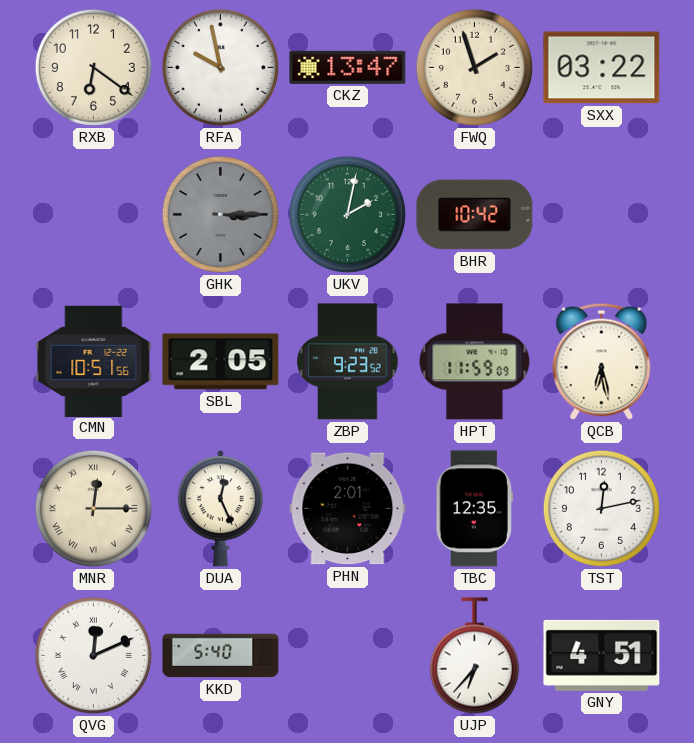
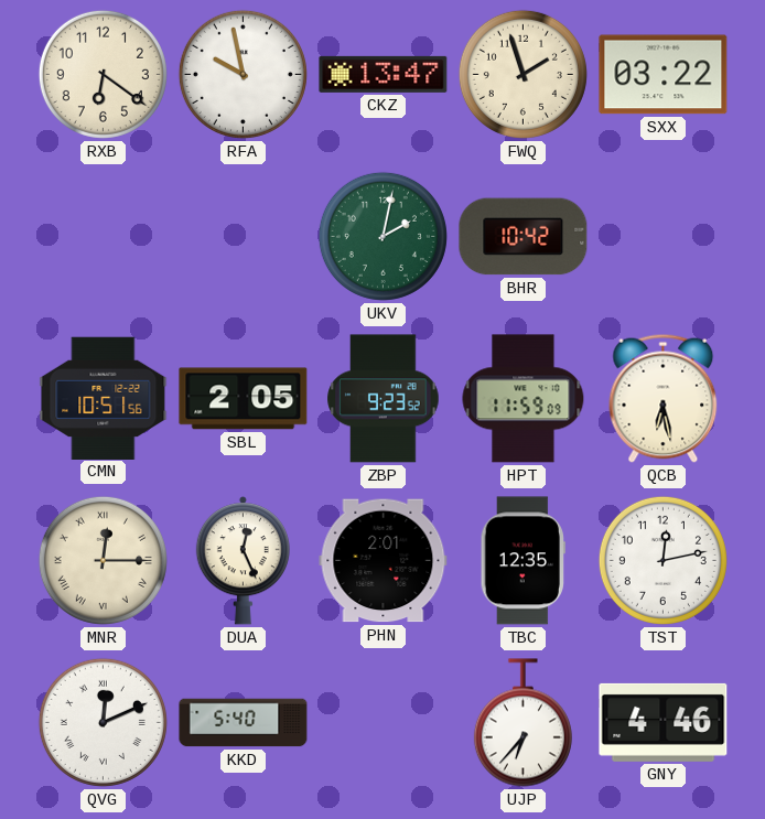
GHK: 3:15 -> none (220, 214)
GNY: 4:51 -> 4:46 (664, 722)
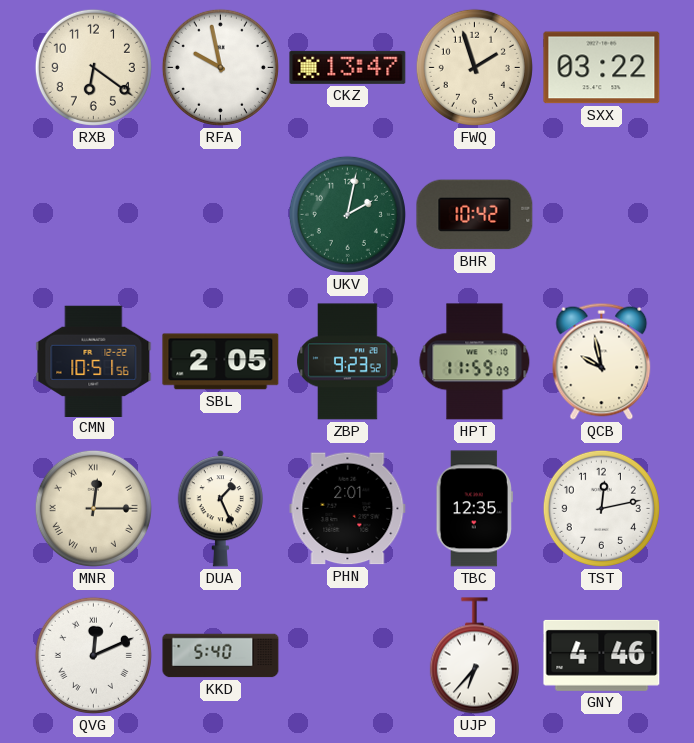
QCB: 6:28 -> 9:58 (602, 361)
DUA: 12:26 -> 1:26 (220, 509)
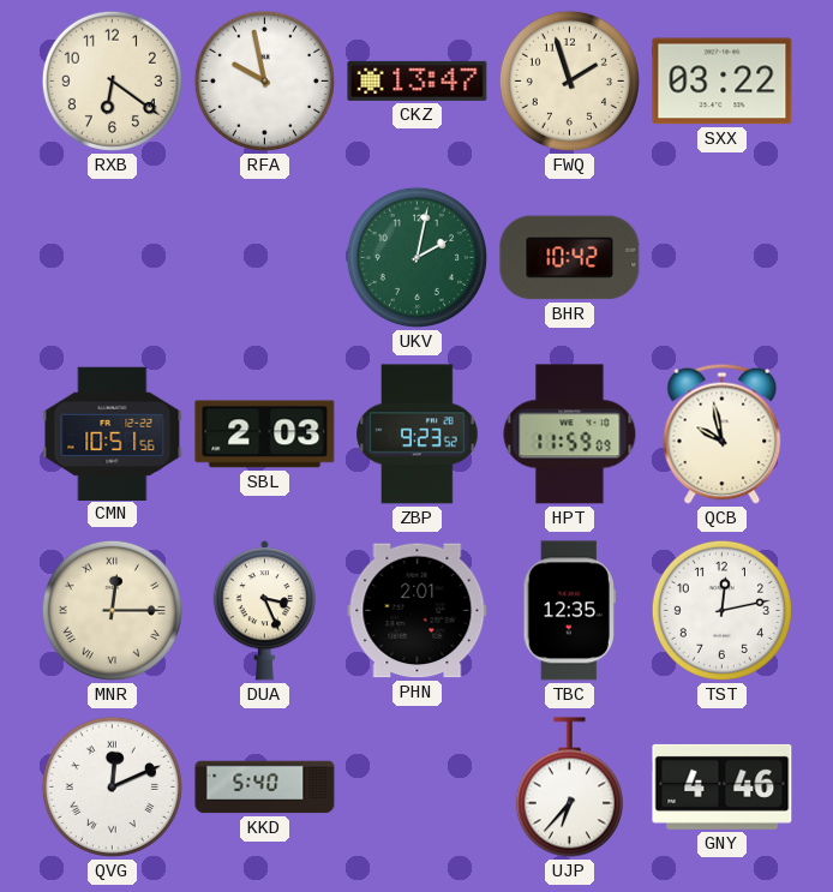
SBL: 2:05 -> 2:03 (265, 435)
DUA: 1:26 -> 3:26 (264, 611)
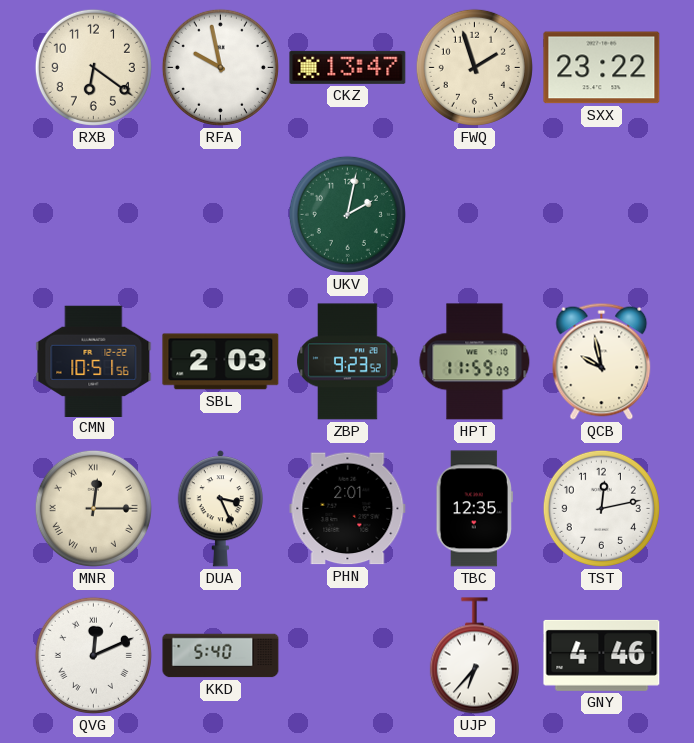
SXX: 03:22 -> 23:22 (602, 68)
BHR: 10:42 -> none (570, 258)
